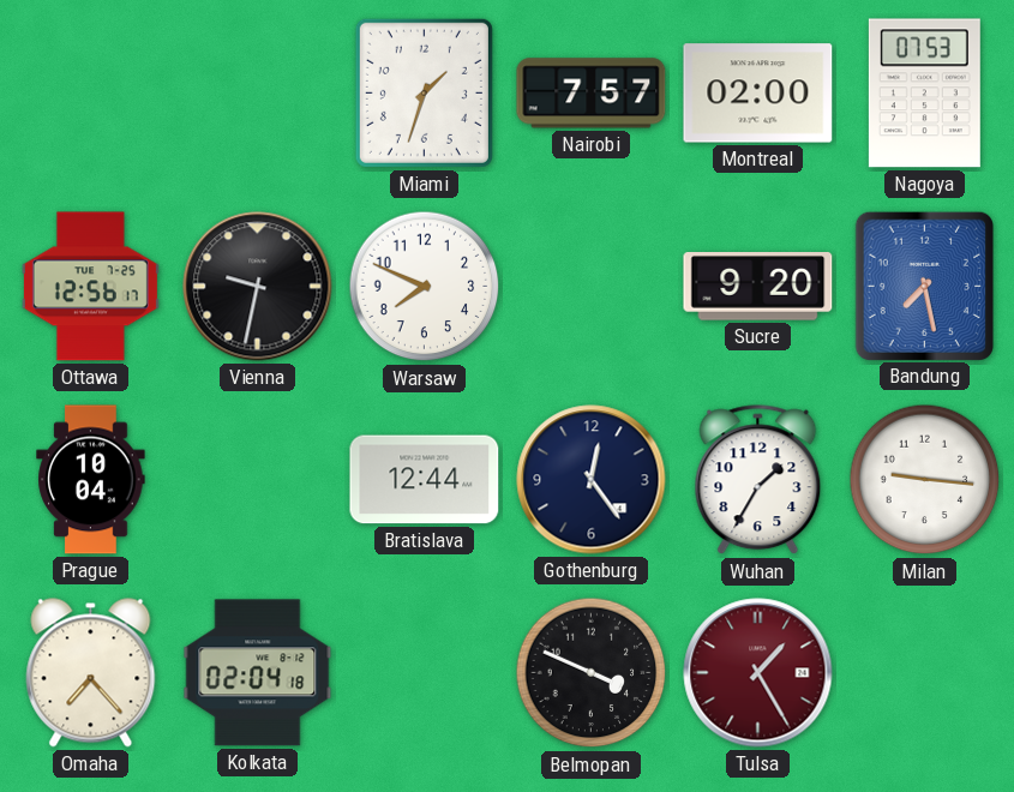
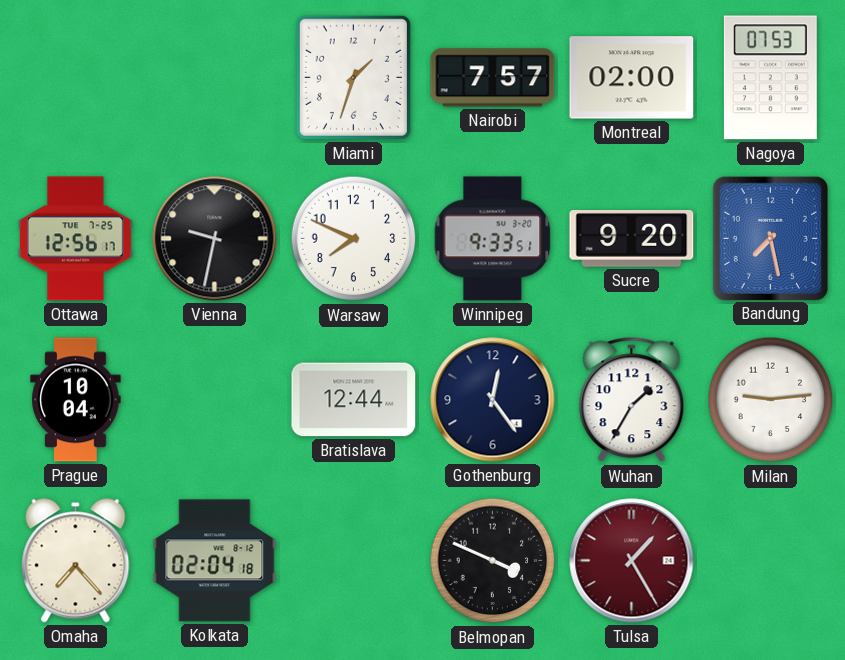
Winnipeg: none -> 9:33 (493, 239)
Milan: 9:16 -> 9:14 (771, 400)
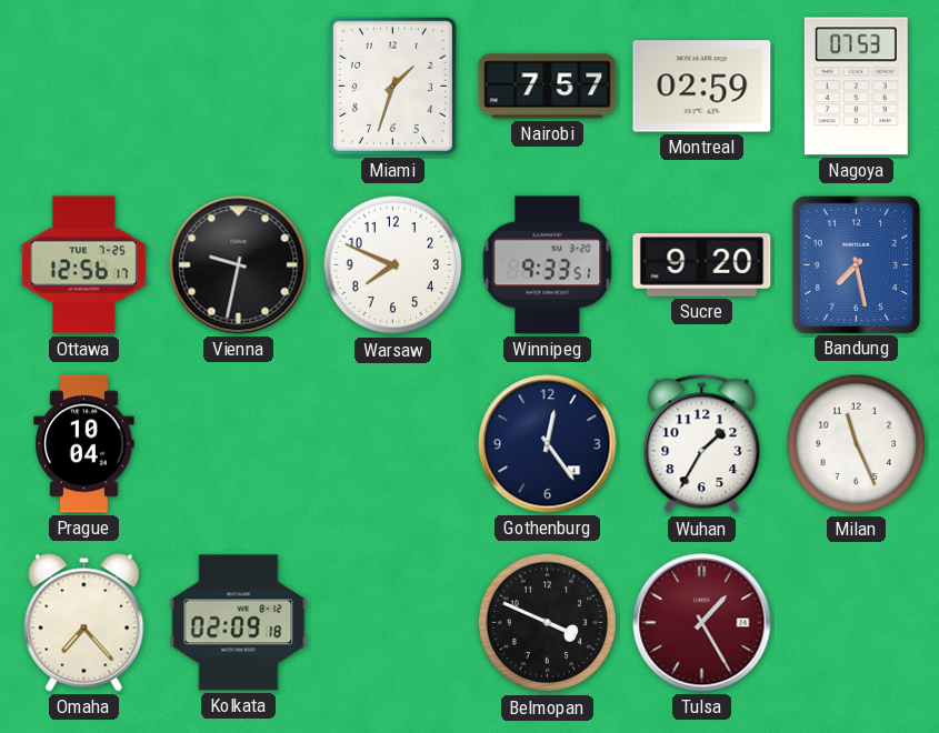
Montreal: 02:00 -> 02:59 (702, 87)
Bratislava: 12:44 -> none (354, 400)
Milan: 9:14 -> 11:26 (857, 444)
Kolkata: 02:04 -> 02:09 (239, 623)
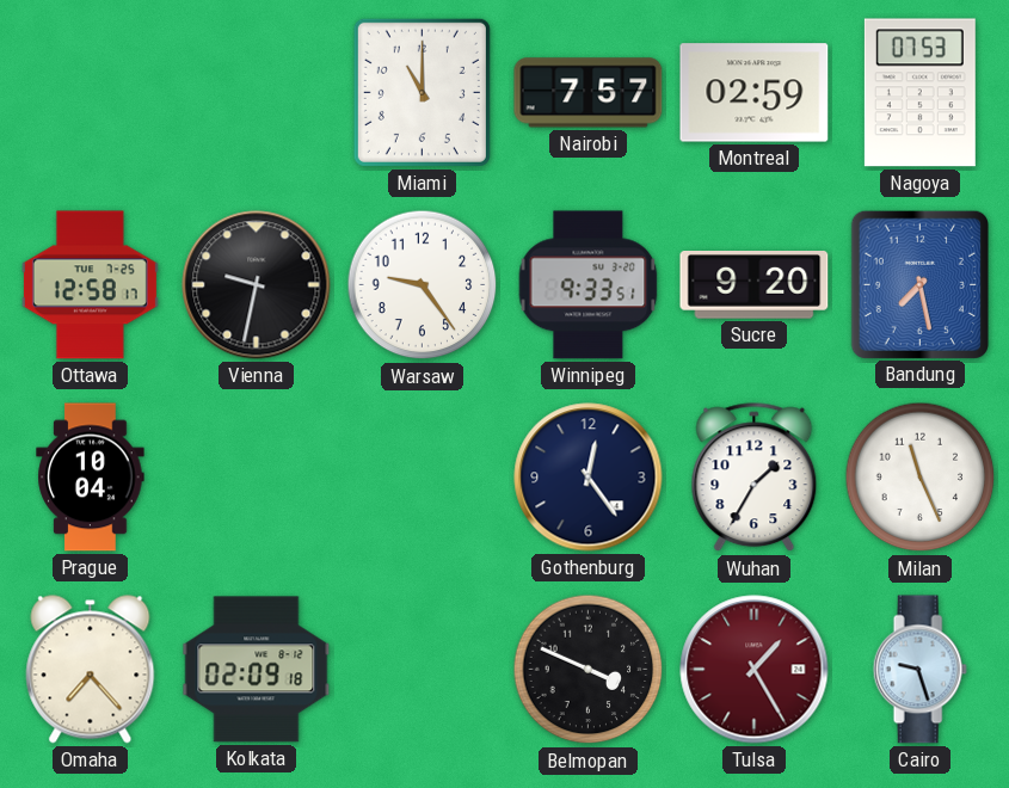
Miami: 1:33 -> 11:00 (422, 92)
Ottawa: 12:56 -> 12:58 (90, 285)
Warsaw: 7:49 -> 9:24 (423, 285)
Cairo: none -> 9:27 (919, 670)
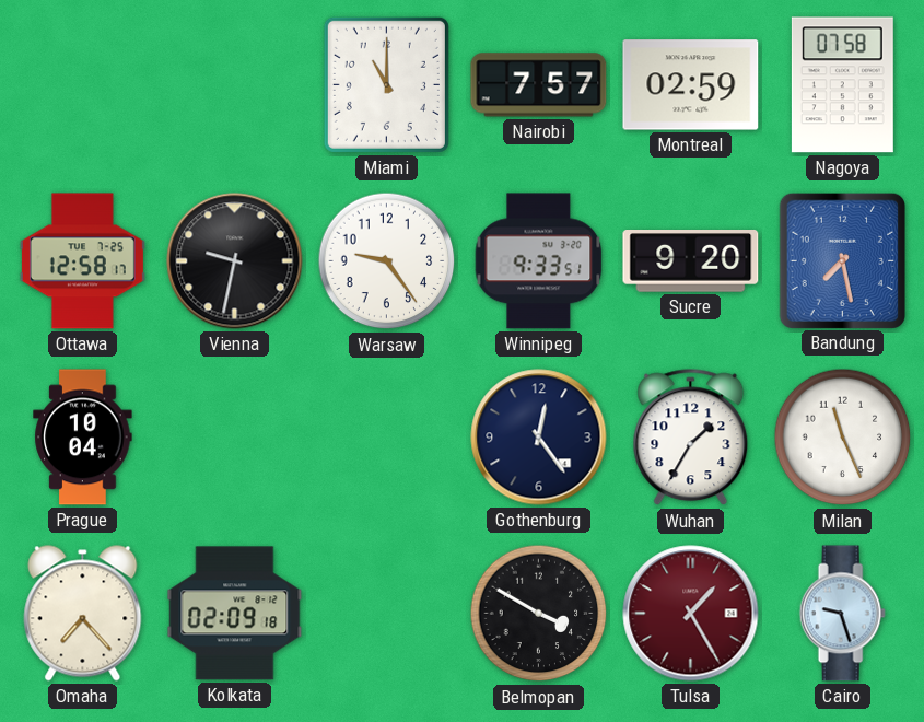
Nagoya: 07:53 -> 07:58 (842, 85)
Belmopan: 3:49 -> 3:50 (539, 614)
